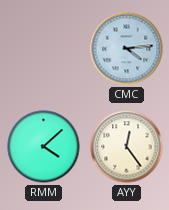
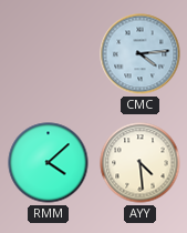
AYY: 12:24 -> 4:29 (141, 163)
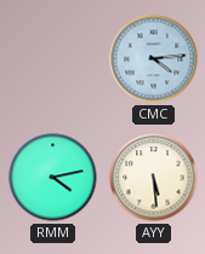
RMM: 4:08 -> 4:13 (53, 178)
AYY: 4:29 -> 5:29 (154, 178)
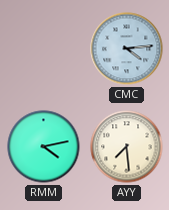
AYY: 5:29 -> 7:29 (127, 147)
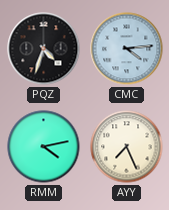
PQZ: none -> 4:33 (44, 49)
AYY: 7:29 -> 7:26 (127, 147)
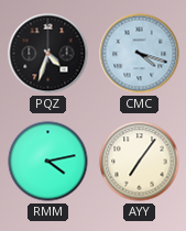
CMC: 4:14 -> 4:18 (140, 54)
AYY: 7:26 -> 7:06 (140, 162)
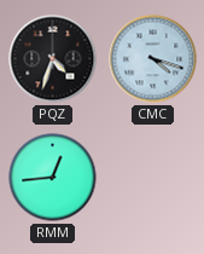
RMM: 4:13 -> 12:44 (53, 178)
AYY: 7:06 -> none (140, 162)
